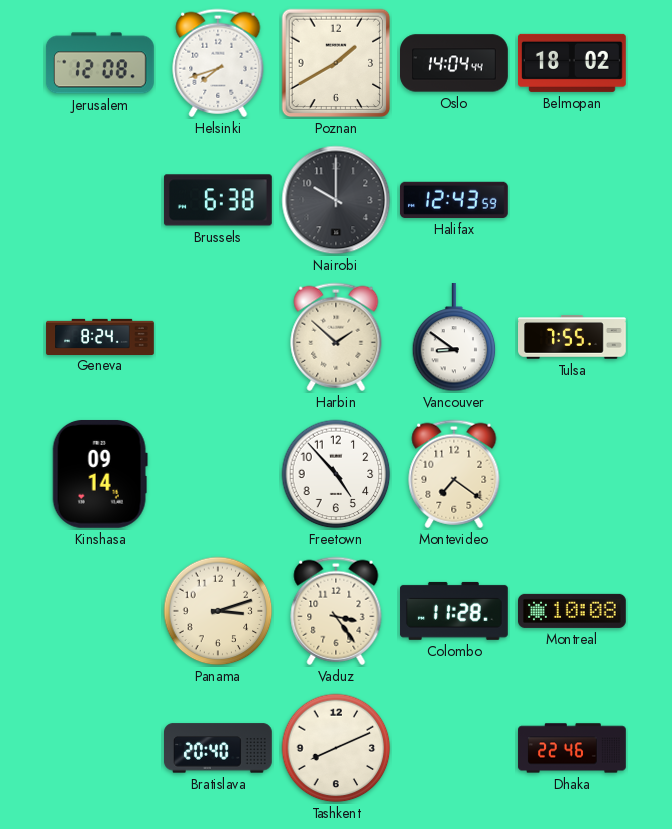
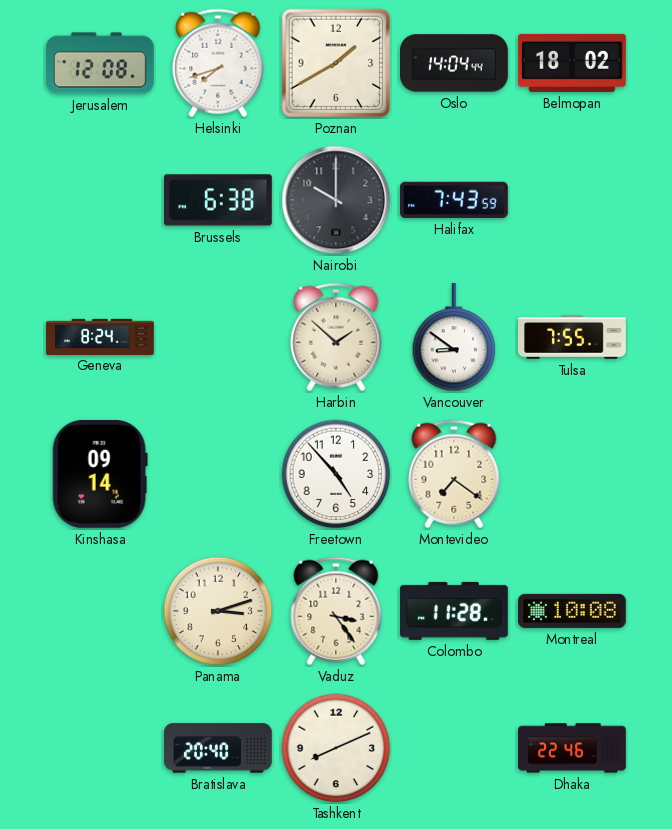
Halifax: 12:43 -> 7:43 (454, 200)
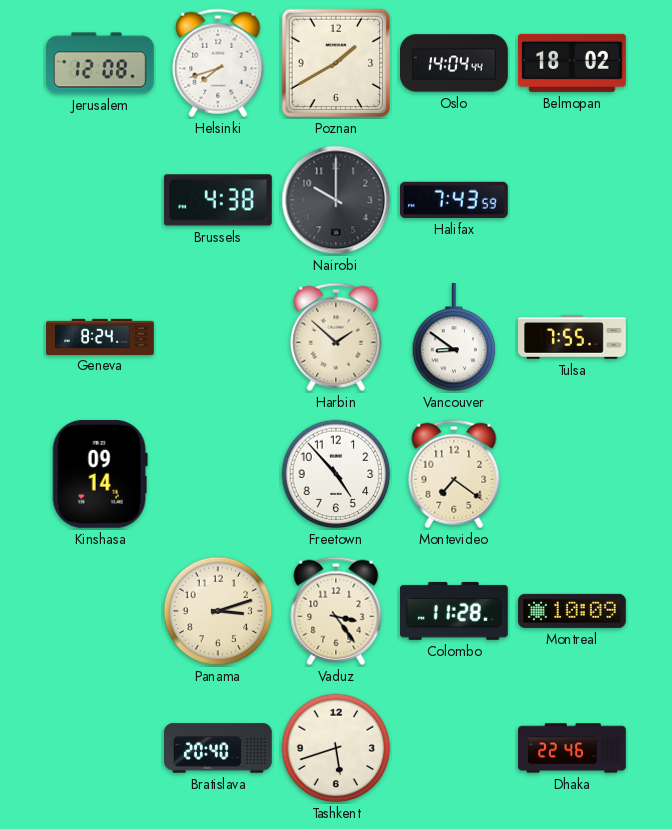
Brussels: 6:38 -> 4:38 (218, 200)
Montreal: 10:08 -> 10:09 (573, 611)
Tashkent: 8:11 -> 5:42 (336, 748)
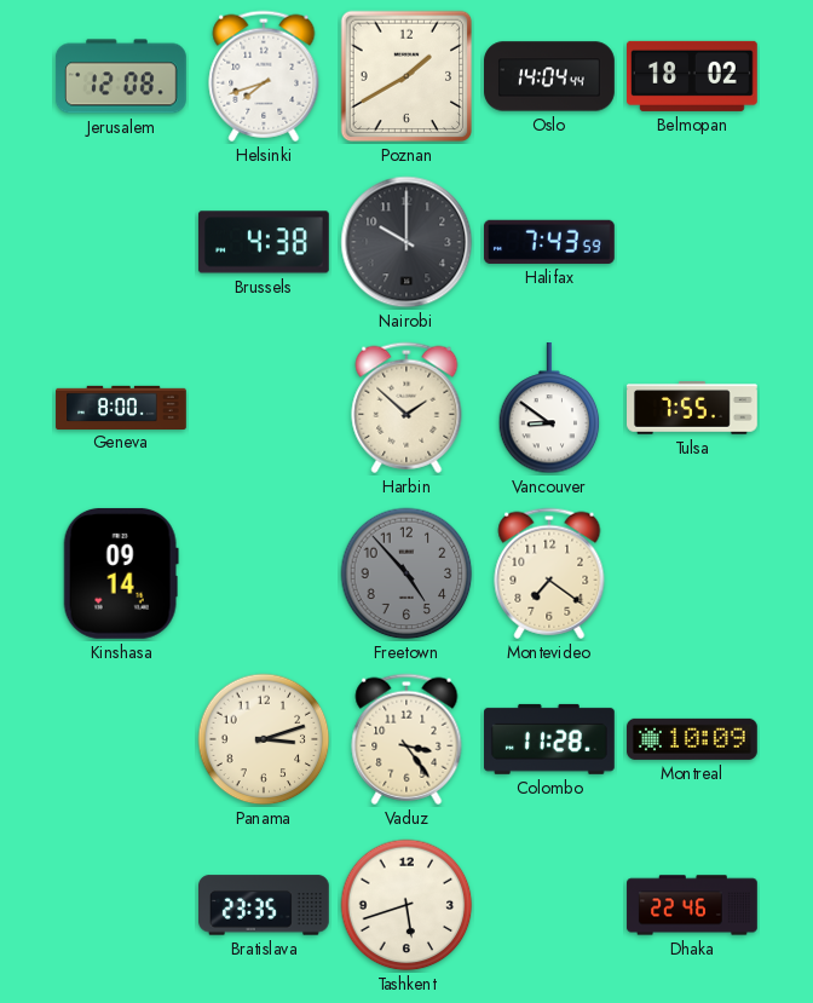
Geneva: 8:24 -> 8:00 (121, 407)
Freetown dial: white -> grey (406, 573)
Bratislava: 20:40 -> 23:35 (265, 905)
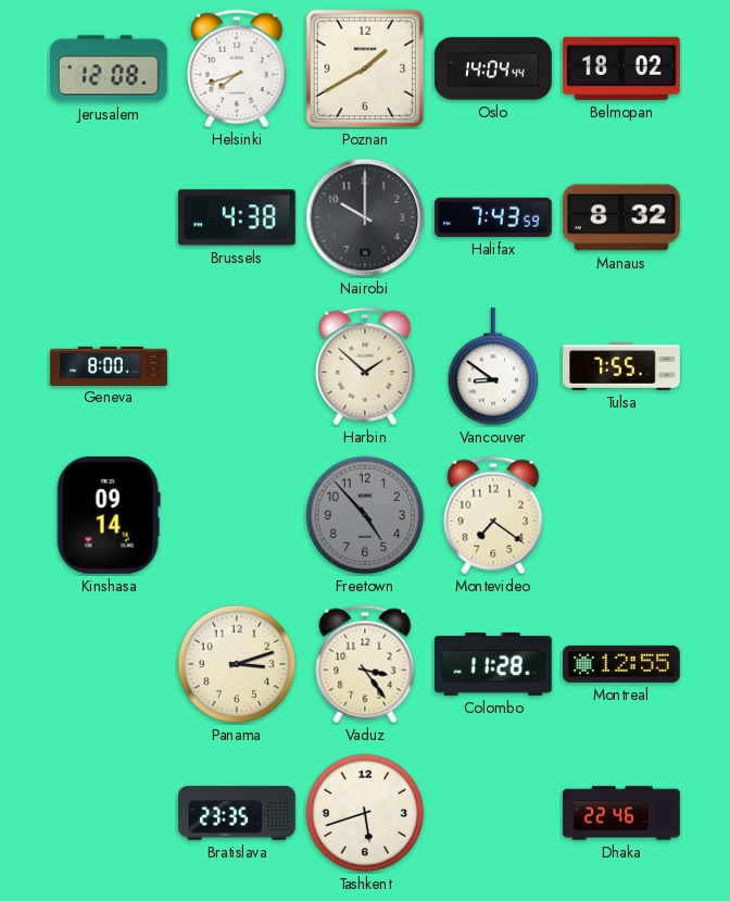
Manaus: none -> 8:32 (622, 217)
Montreal: 10:09 -> 12:55 (622, 664)
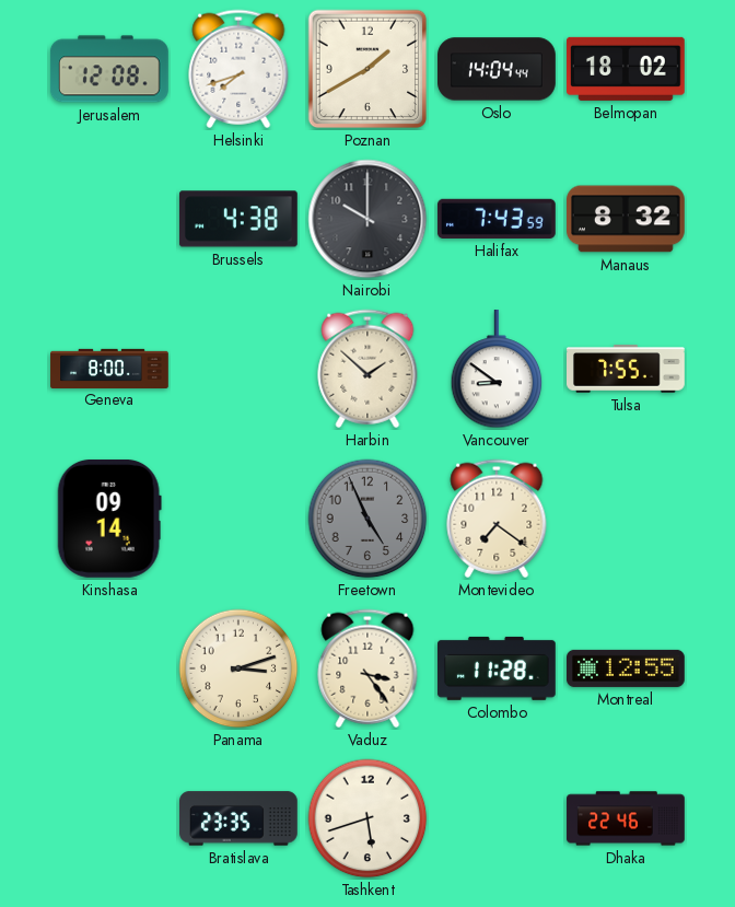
Freetown: 4:53 -> 4:56 (367, 519)
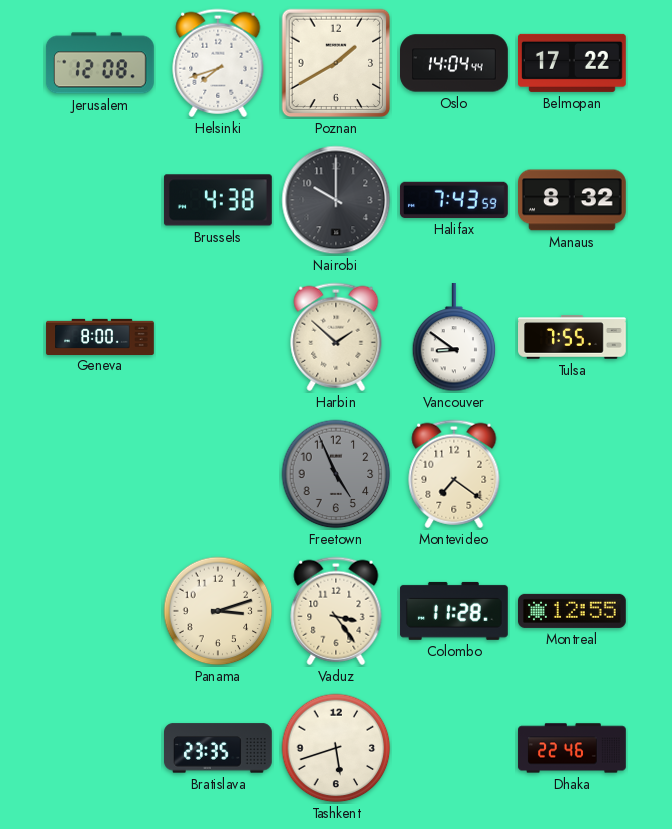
Belmopan: 18:02 -> 17:22 (573, 63)
Kinshasa: 09:14 -> none (109, 519)
